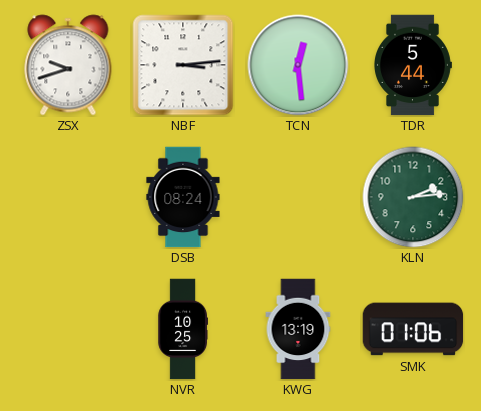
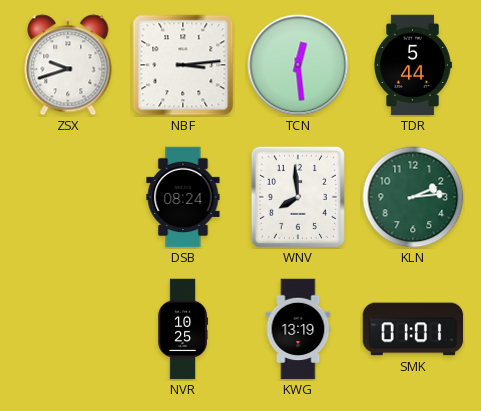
WNV: none -> 7:59 (298, 197)
SMK: 01:06 -> 01:01 (413, 329)
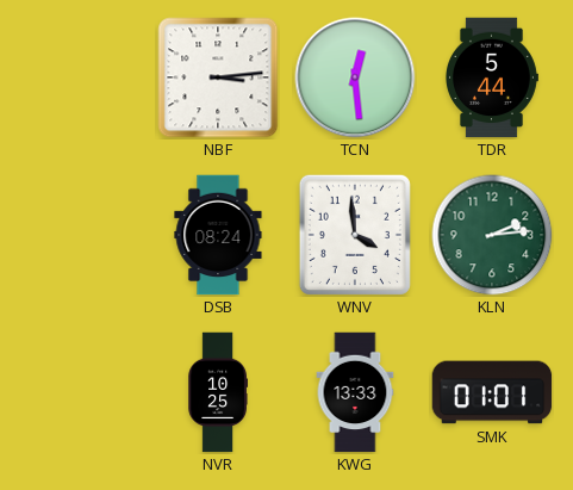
ZSX: 9:42 -> none (68, 65)
WNV: 7:59 -> 3:59 (355, 235)
KWG: 13:19 -> 13:33 (355, 392)
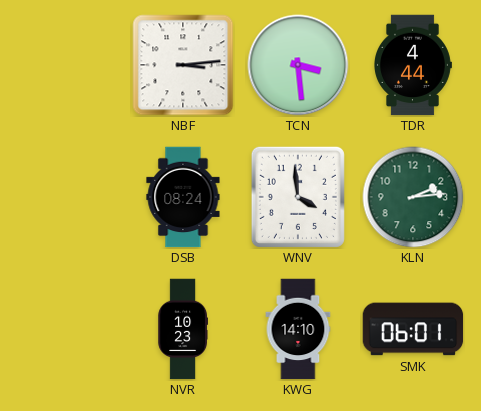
TCN: 12:29 -> 3:29 (298, 65)
TDR: 5:44 -> 4:44 (413, 65)
NVR: 10:25 -> 10:23 (182, 329)
KWG: 13:33 -> 14:10 (298, 329)
SMK: 01:01 -> 06:01 (413, 329)
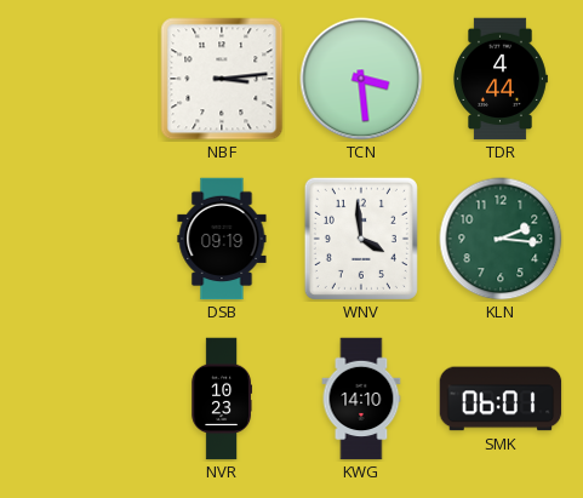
DSB: 08:24 -> 09:19 (222, 239)
KLN: 2:14 -> 2:16 (501, 239)
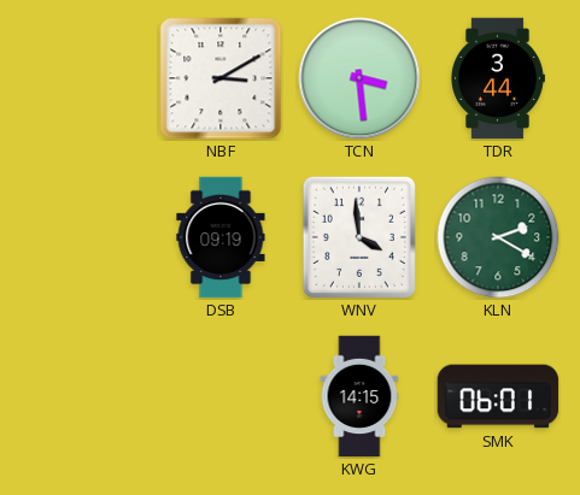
NBF: 3:14 -> 3:10 (221, 78)
TDR: 4:44 -> 3:44 (498, 78)
KLN: 2:16 -> 2:20 (498, 237)
NVR: 10:23 -> none (221, 399)
KWG: 14:10 -> 14:15 (359, 396)
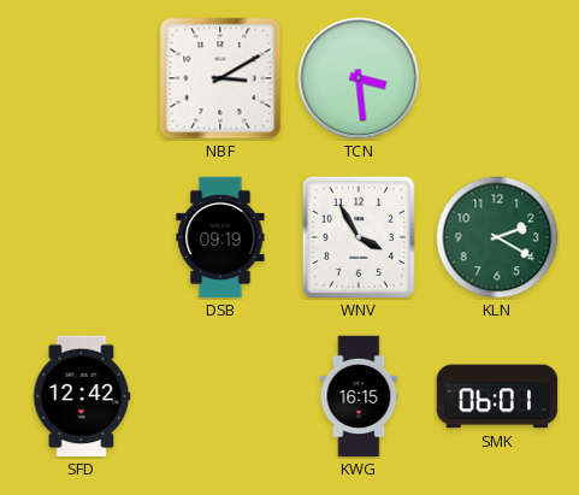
TDR: 3:44 -> none (498, 78)
WNV: 3:59 -> 3:55 (359, 237)
SFD: none -> 12:42 (82, 396)
KWG: 14:15 -> 16:15 (359, 396)
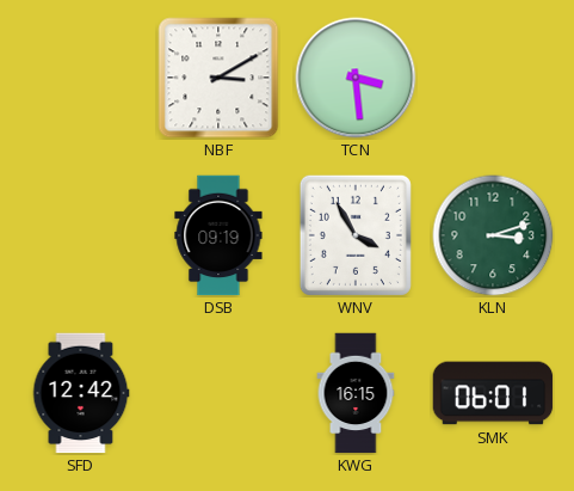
KLN: 2:20 -> 3:12 (493, 235)
